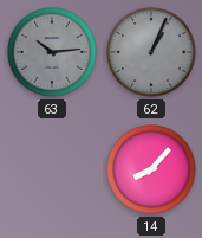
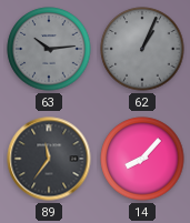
89: none -> 11:36 (49, 159)
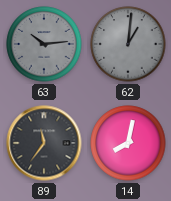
62: 1:04 -> 1:01 (128, 44)
14: 8:07 -> 8:02 (128, 143)
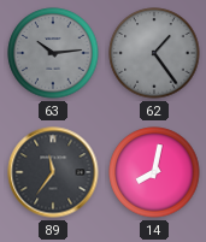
62: 1:01 -> 1:24 (154, 53)
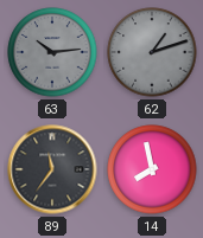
62: 1:24 -> 1:12 (152, 52)
14: 8:02 -> 7:58 (152, 169)
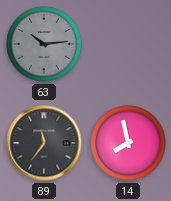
62: 1:12 -> none (152, 52)
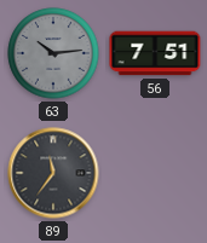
56: none -> 7:51 (155, 53)
14: 7:58 -> none (128, 143)
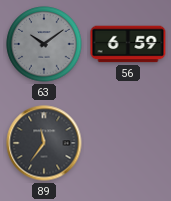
63: 10:14 -> 10:09 (44, 44)
56: 7:51 -> 6:59 (128, 44)
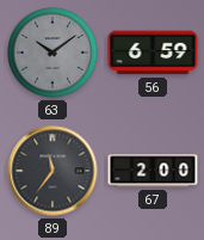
67: none -> 2:00 (153, 171)
